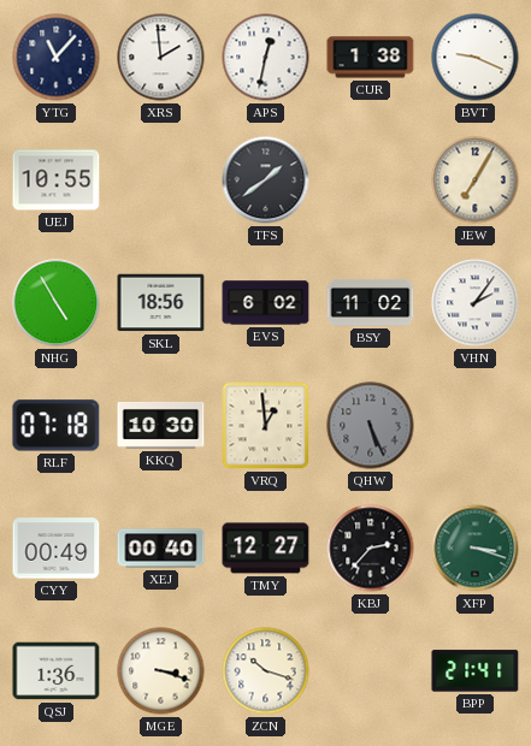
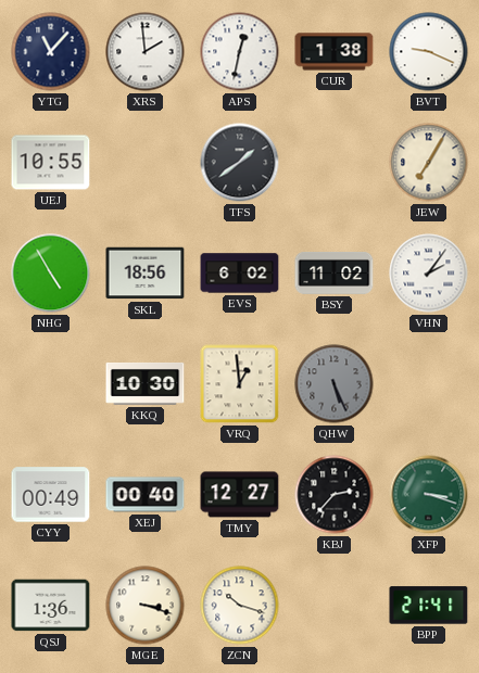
RLF: 07:18 -> none (57, 426)
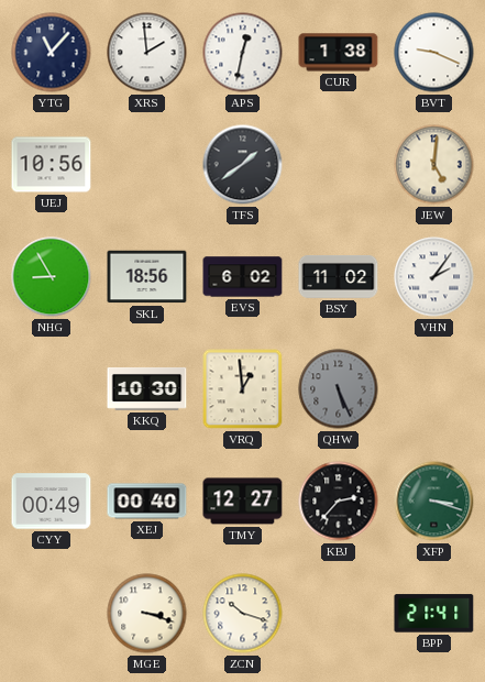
UEJ: 10:55 -> 10:56 (52, 165)
JEW: 7:05 -> 5:01 (434, 165)
NHG: 4:55 -> 8:55 (52, 277)
QSJ: 1:36 -> none (51, 606)
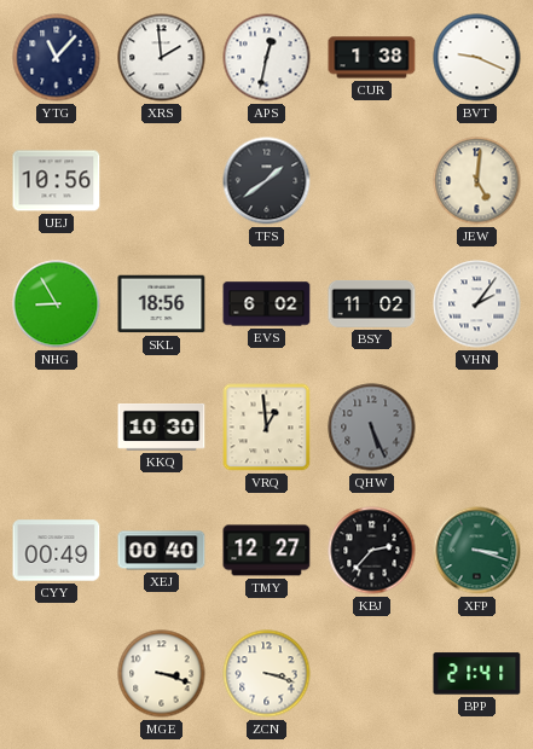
ZCN: 10:18 -> 3:18 (267, 674)
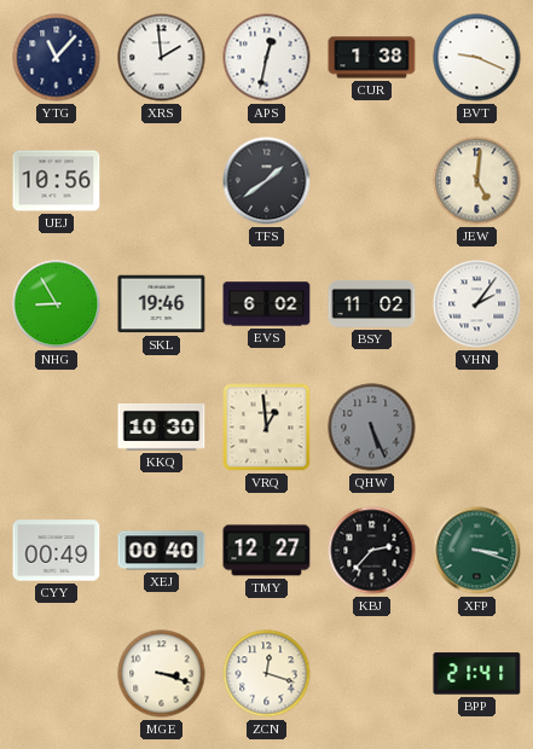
SKL: 18:56 -> 19:46 (162, 304)
ZCN: 3:18 -> 12:18 (267, 674)
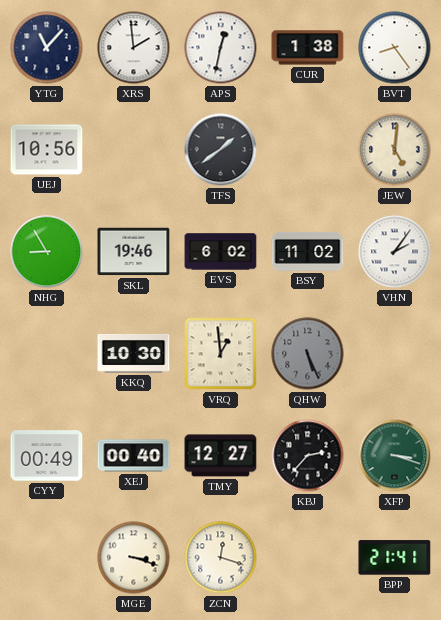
BVT: 9:19 -> 8:24 (395, 48)
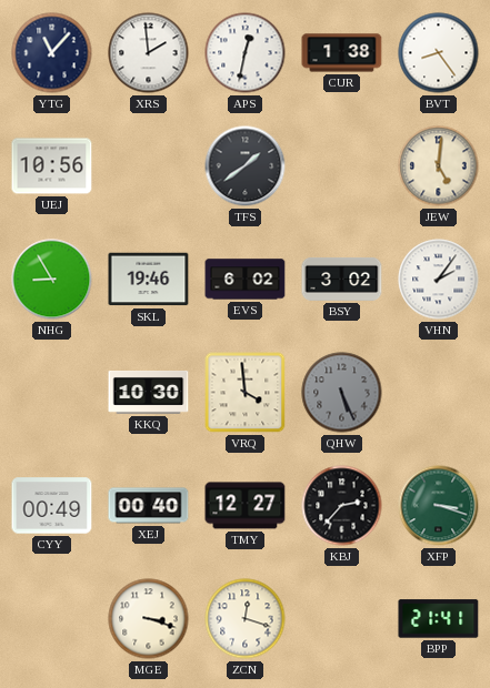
BSY: 11:02 -> 3:02 (342, 279)
VRQ: 12:59 -> 3:59 (246, 393)
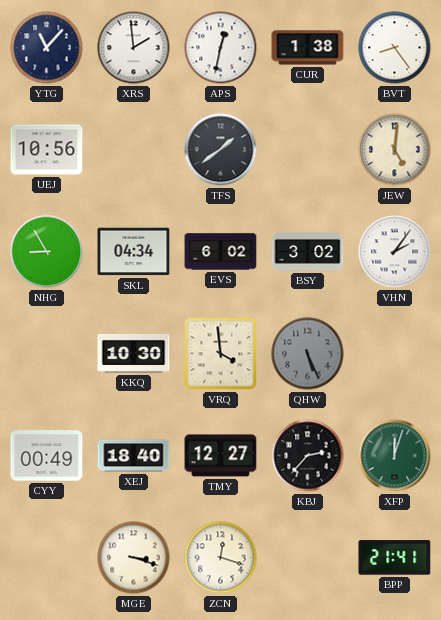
SKL: 19:46 -> 04:34 (134, 252)
XEJ: 00:40 -> 18:40 (134, 456)
XFP: 3:18 -> 12:03 (395, 456)
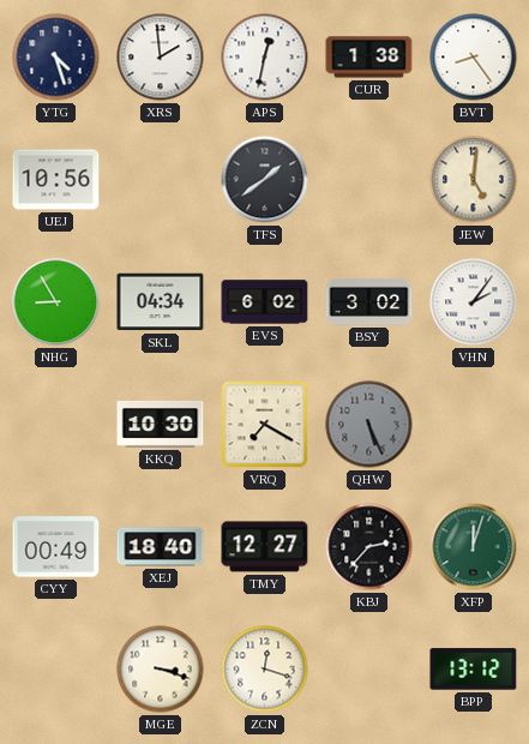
YTG: 11:07 -> 4:27 (56, 58)
VRQ: 3:59 -> 7:20 (265, 425)
BPP: 21:41 -> 13:12 (474, 670)
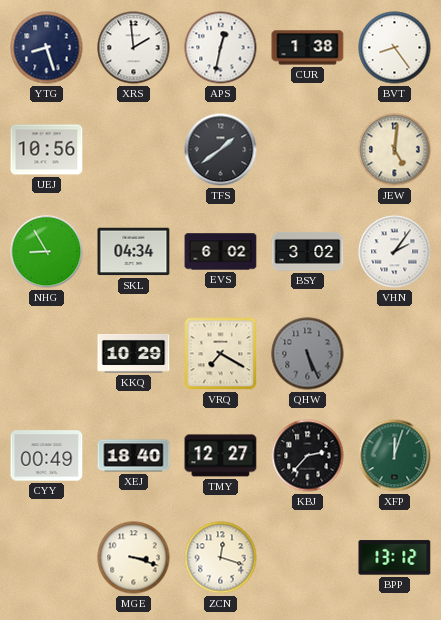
YTG: 4:27 -> 8:27 (47, 48)
KKQ: 10:30 -> 10:29 (134, 353)
